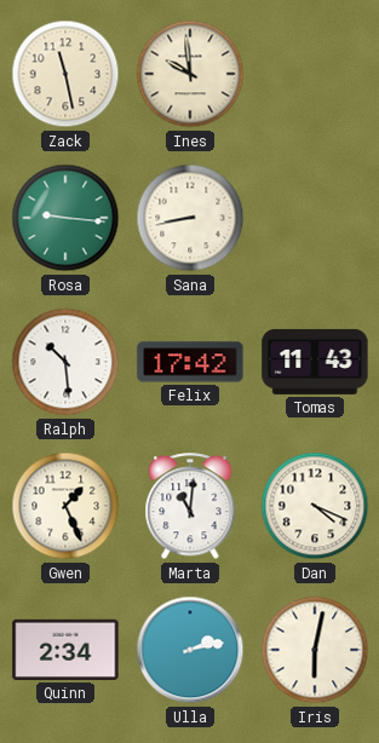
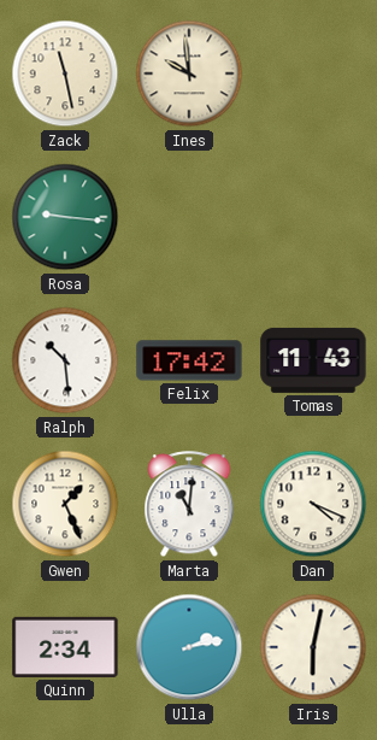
Sana: 8:43 -> none (190, 218)
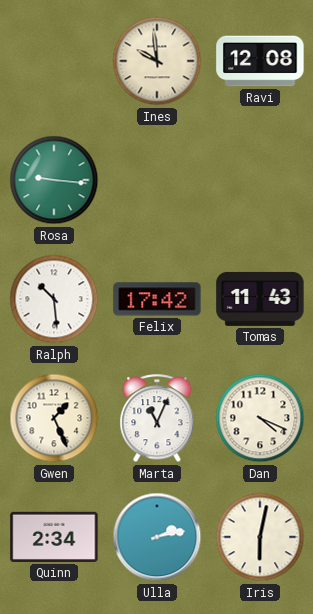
Zack: 11:28 -> none (65, 74)
Ravi: none -> 12:08 (260, 61)
Marta: 11:01 -> 11:04 (157, 419)
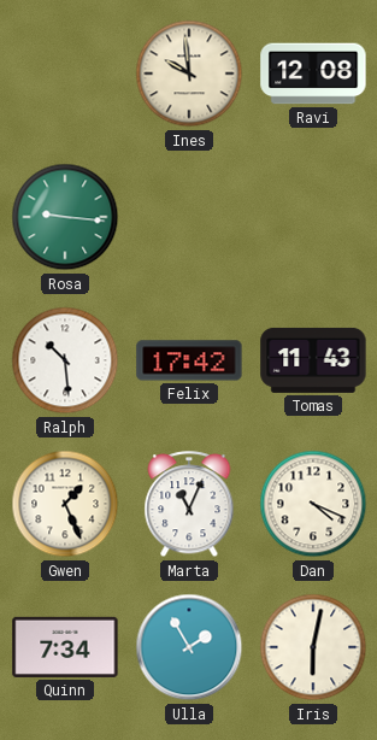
Quinn: 2:34 -> 7:34 (65, 647)
Ulla: 2:13 -> 1:55 (189, 647)
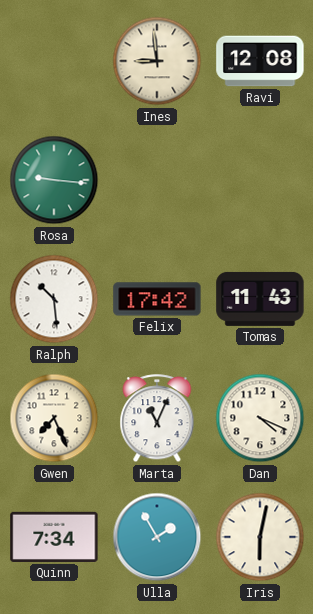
Ines: 9:59 -> 8:59 (157, 61)
Gwen: 1:26 -> 7:26 (54, 418)
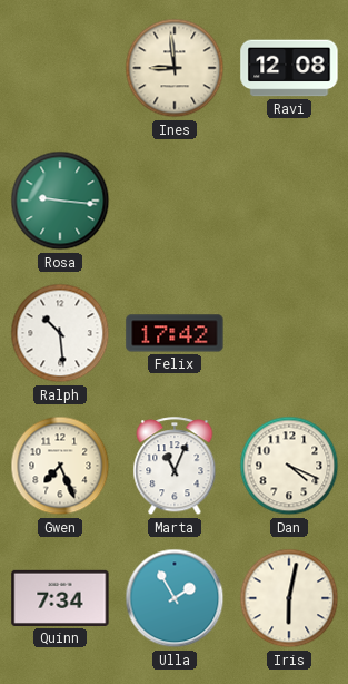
Tomas: 11:43 -> none (260, 299)
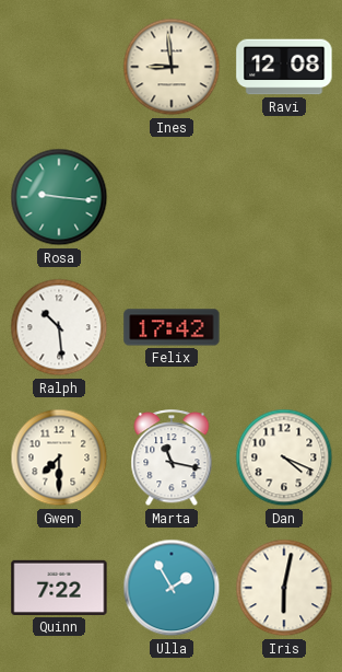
Gwen: 7:26 -> 7:30 (59, 457)
Marta: 11:04 -> 11:17 (172, 459)
Quinn: 7:34 -> 7:22 (59, 588)
